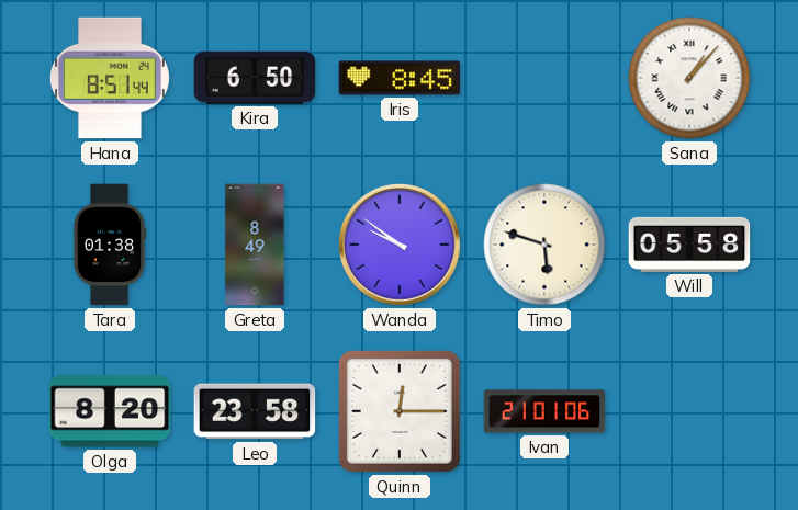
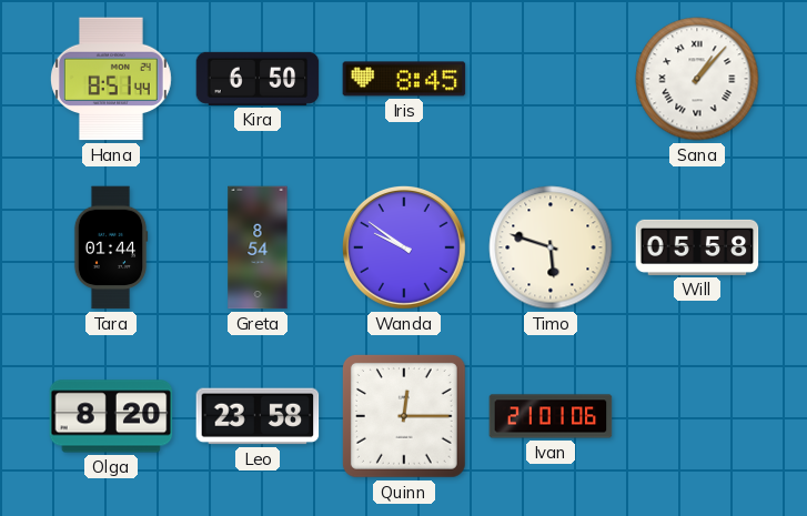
Tara: 01:38 -> 01:44 (111, 247)
Greta: 8:49 -> 8:54 (258, 247)
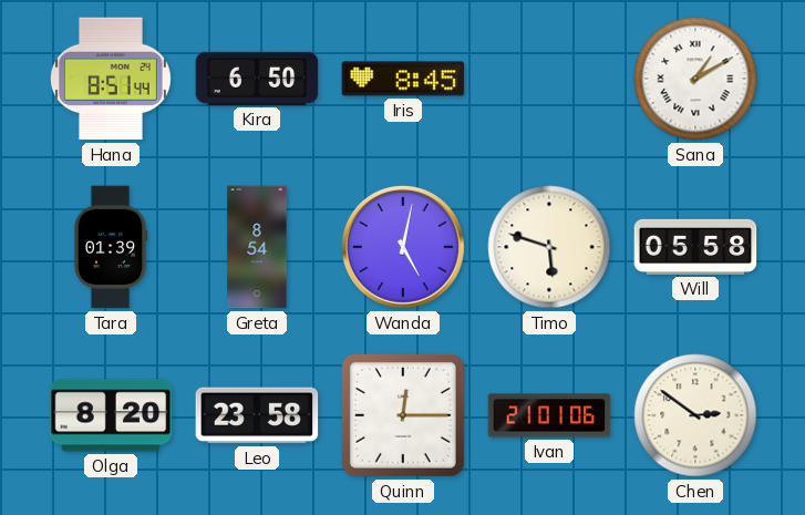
Sana: 1:07 -> 1:10 (695, 79)
Tara: 01:44 -> 01:39 (111, 247)
Wanda: 9:51 -> 5:02 (403, 247)
Chen: none -> 2:51 (695, 415)
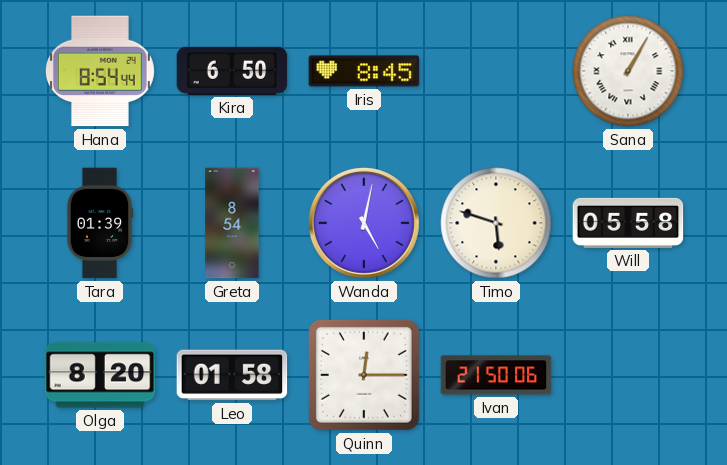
Hana: 8:51 -> 8:54 (100, 71)
Sana: 1:10 -> 1:05 (628, 71)
Leo: 23:58 -> 01:58 (232, 375)
Ivan: 21:01 -> 21:50 (496, 375)
Chen: 2:51 -> none (695, 415)
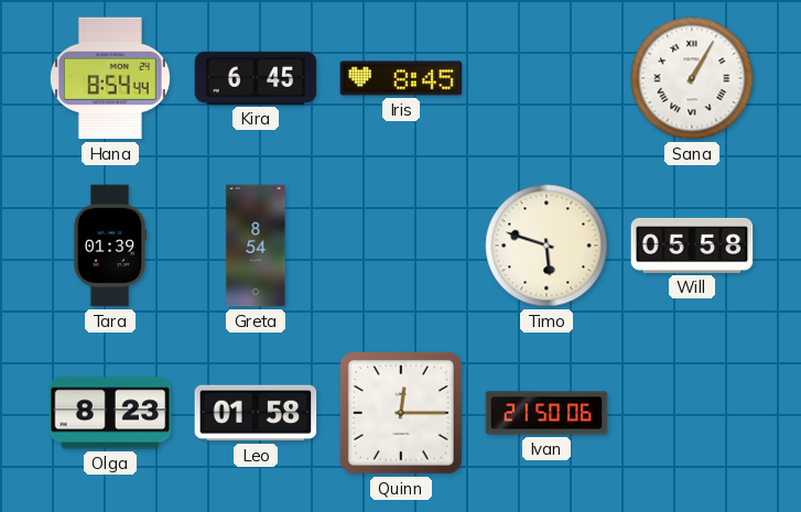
Kira: 6:50 -> 6:45 (256, 78)
Wanda: 5:02 -> none (364, 223)
Olga: 8:20 -> 8:23 (110, 413)
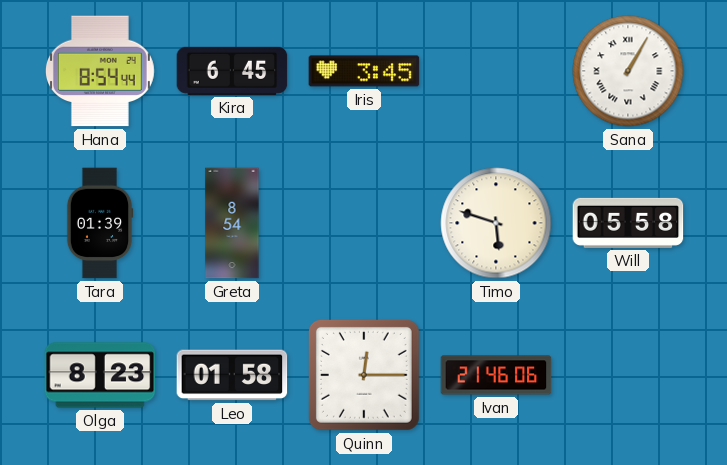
Iris: 8:45 -> 3:45 (364, 71)
Ivan: 21:50 -> 21:46 (496, 375)
